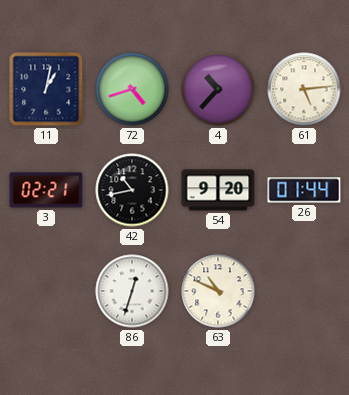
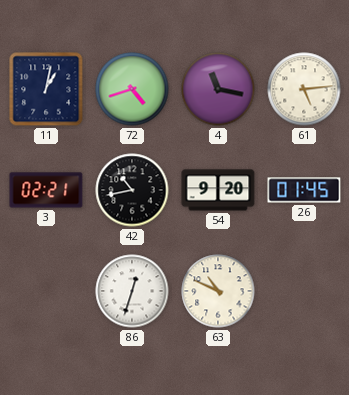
4: 10:37 -> 11:17 (218, 89)
26: 01:44 -> 01:45 (304, 190)
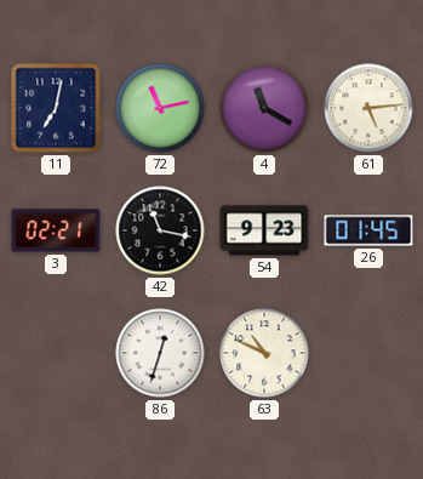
11: 1:02 -> 7:02 (56, 108)
72: 4:42 -> 11:13 (160, 108)
4: 11:17 -> 11:20 (264, 108)
42: 10:43 -> 11:17 (160, 230)
54: 9:20 -> 9:23 (264, 230)
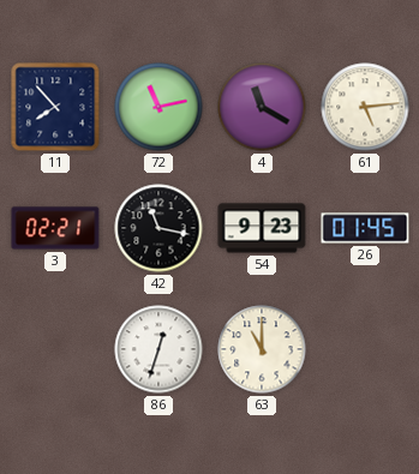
11: 7:02 -> 7:53 (55, 107)
63: 10:49 -> 11:00 (262, 349)
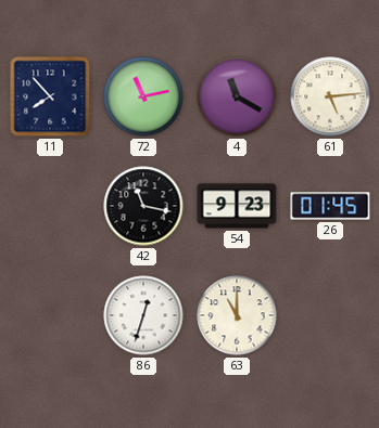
3: 02:21 -> none (55, 228)
